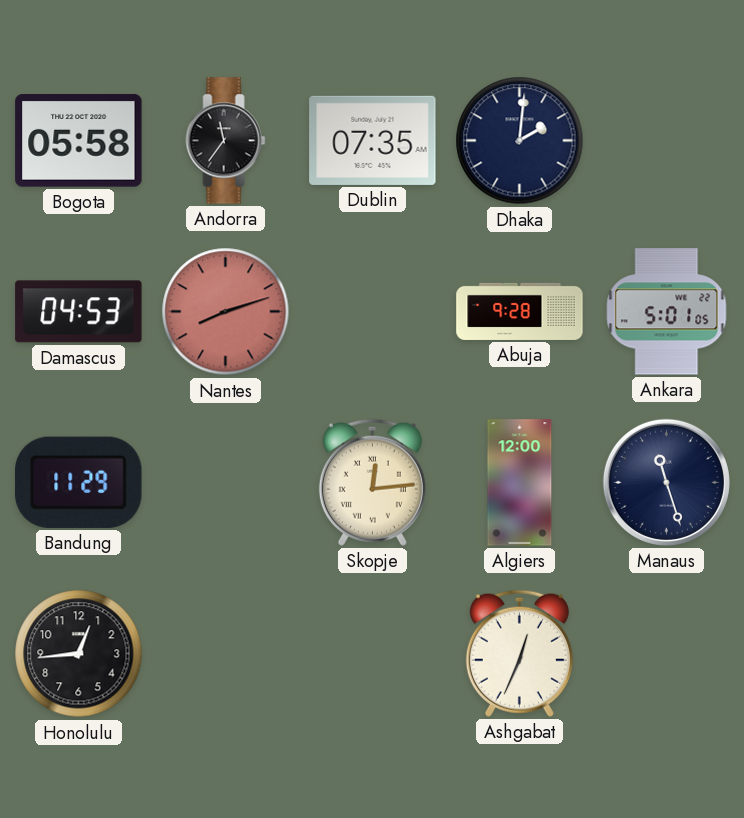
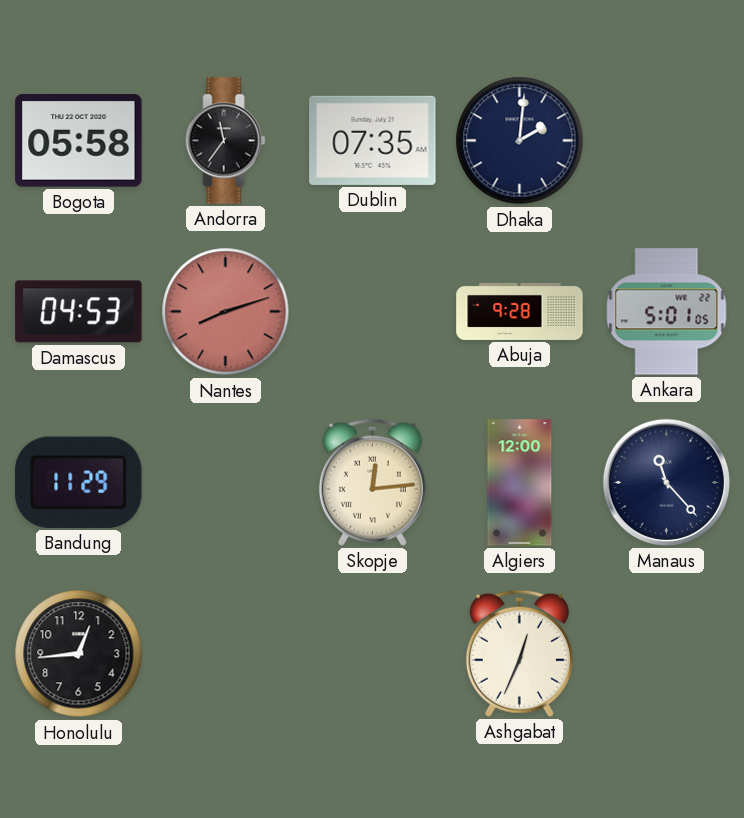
Manaus: 11:27 -> 11:23 (666, 482)
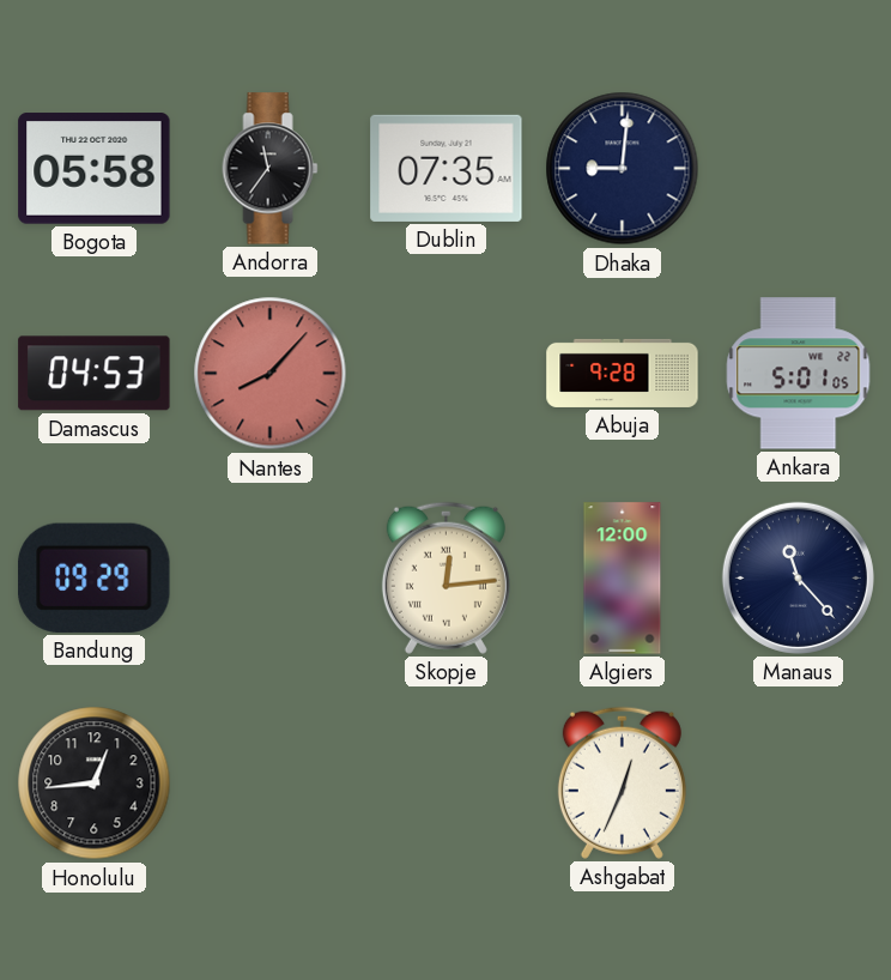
Dhaka: 2:01 -> 9:01 (623, 169)
Nantes: 8:12 -> 8:07 (271, 374)
Bandung: 11:29 -> 09:29 (95, 577)
